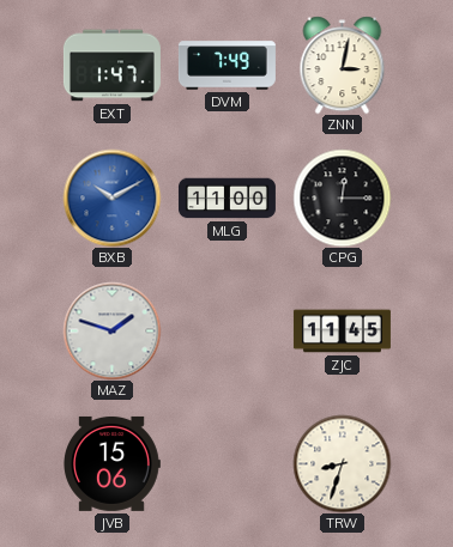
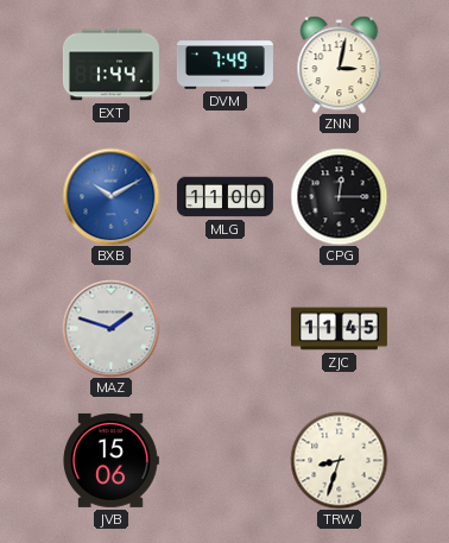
EXT: 1:47 -> 1:44 (110, 65)
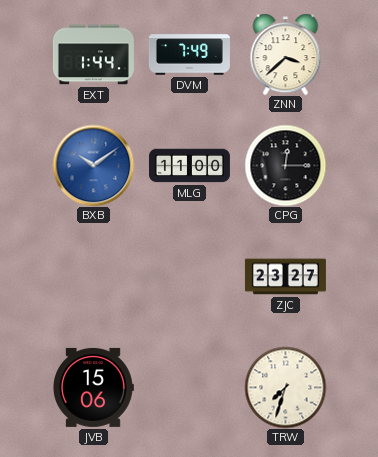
ZNN: 3:02 -> 3:38 (286, 54)
BXB: 10:10 -> 10:09 (93, 165)
MAZ: 1:48 -> none (110, 328)
ZJC: 11:45 -> 23:27 (285, 277)
TRW: 8:33 -> 7:33 (285, 387)
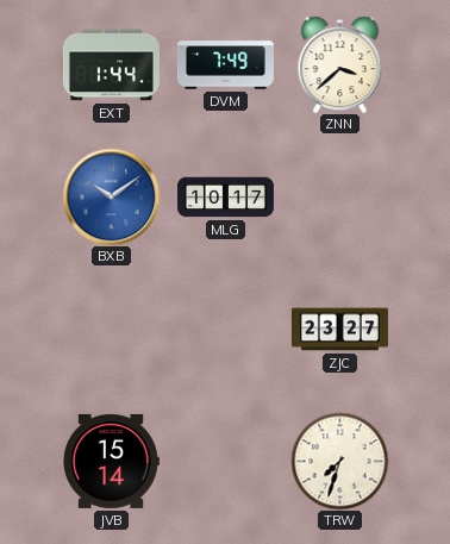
MLG: 11:00 -> 10:17 (225, 198)
CPG: 12:15 -> none (285, 165)
JVB: 15:06 -> 15:14 (112, 461)
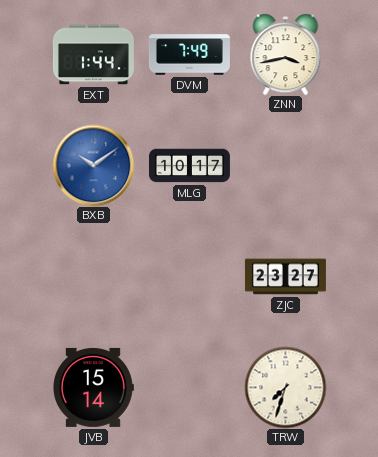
ZNN: 3:38 -> 3:43 (286, 54)
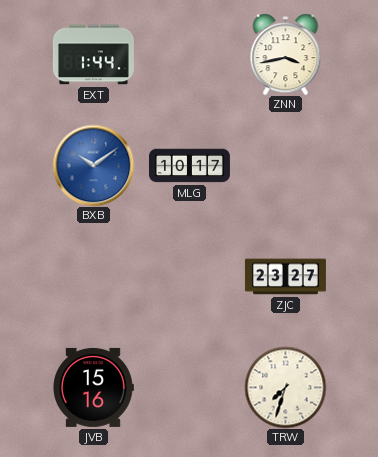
DVM: 7:49 -> none (189, 55)
JVB: 15:14 -> 15:16 (94, 387)
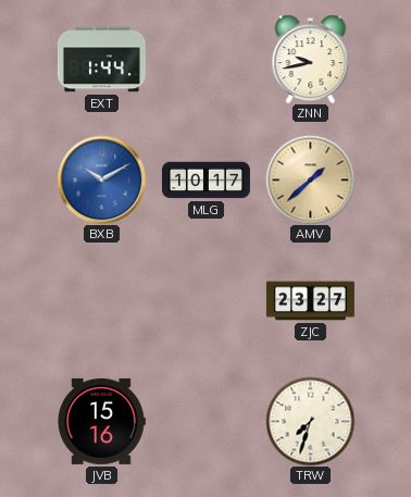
ZNN: 3:43 -> 9:43 (311, 59)
BXB: 10:09 -> 10:10 (101, 179)
AMV: none -> 1:38 (310, 179)
